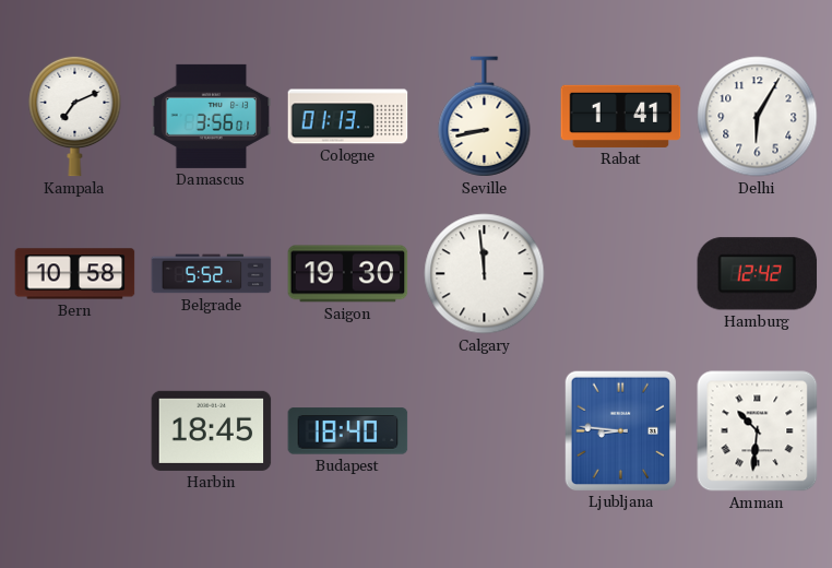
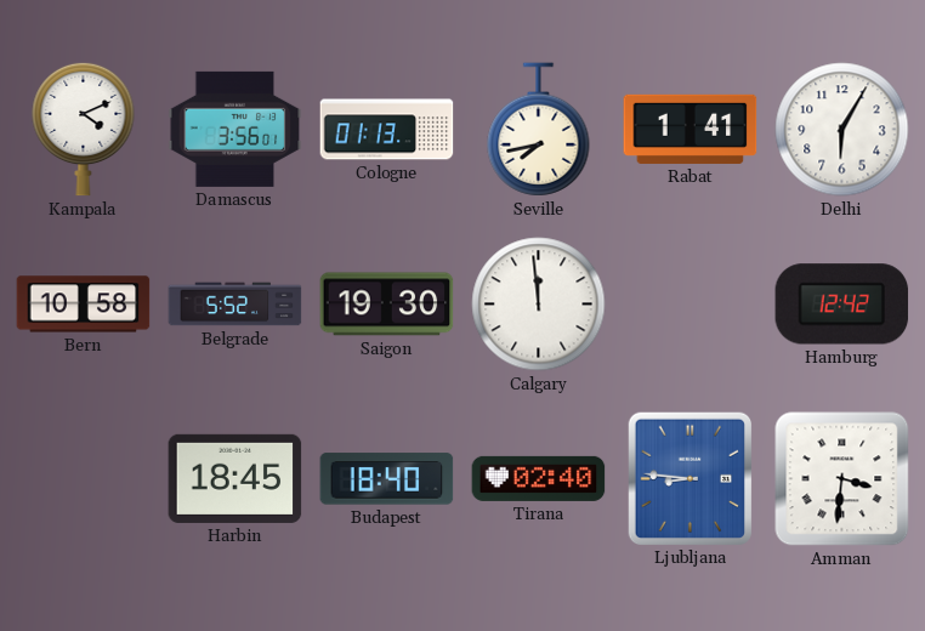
Kampala: 7:11 -> 4:11 (84, 129)
Seville: 8:43 -> 7:43 (539, 130)
Tirana: none -> 02:40 (539, 478)
Amman: 10:31 -> 3:31 (842, 479)
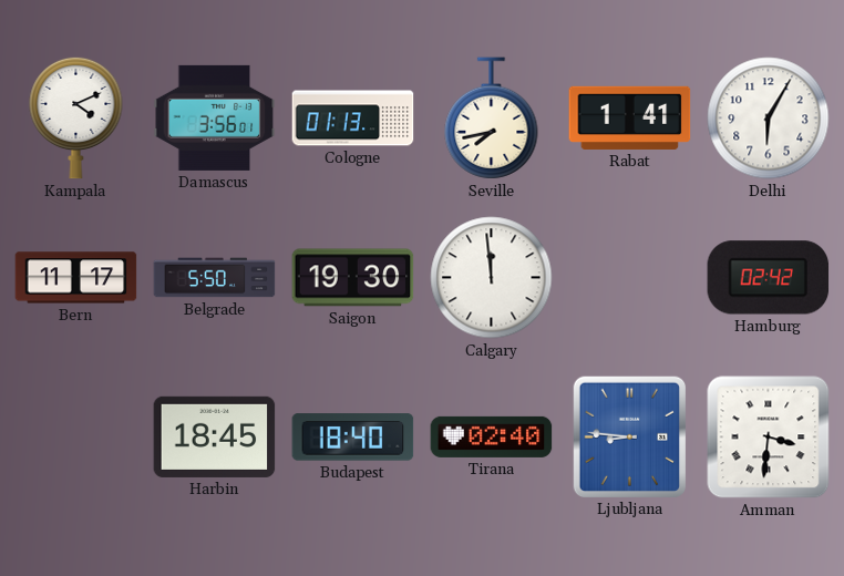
Bern: 10:58 -> 11:17 (76, 278)
Belgrade: 5:52 -> 5:50 (215, 278)
Hamburg: 12:42 -> 02:42 (769, 278)
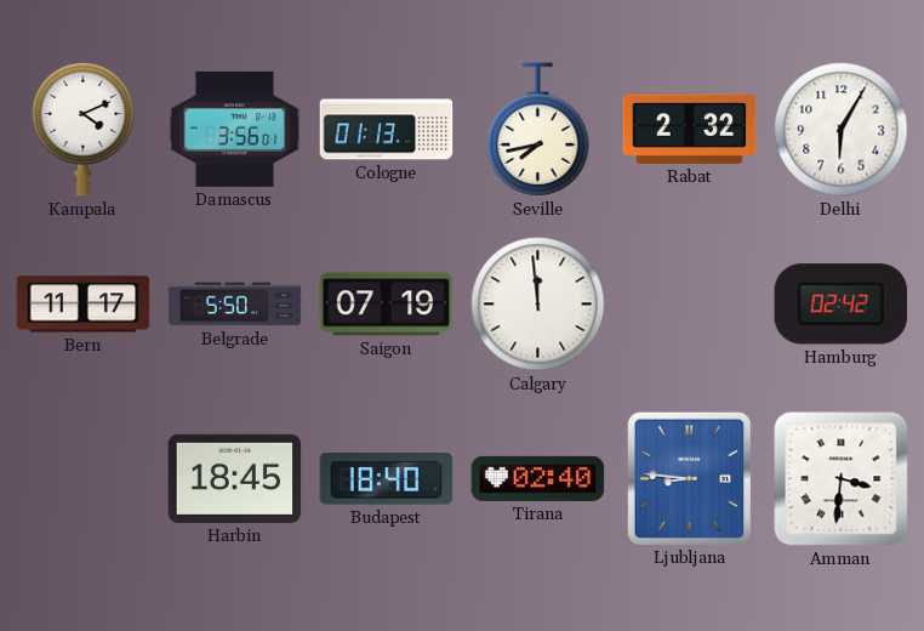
Rabat: 1:41 -> 2:32 (690, 129)
Saigon: 19:30 -> 07:19 (387, 305)
